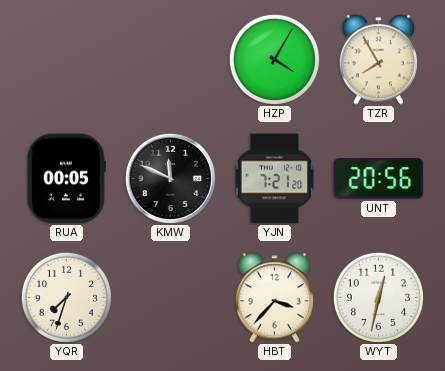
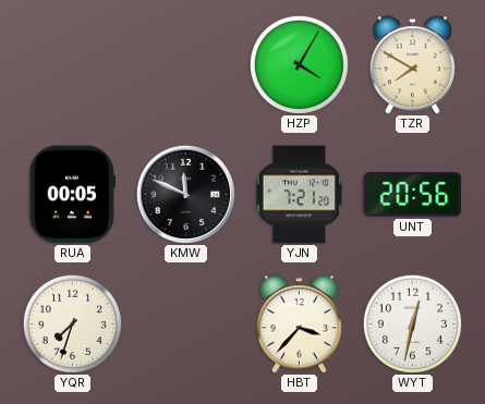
TZR: 7:55 -> 7:50 (412, 65)
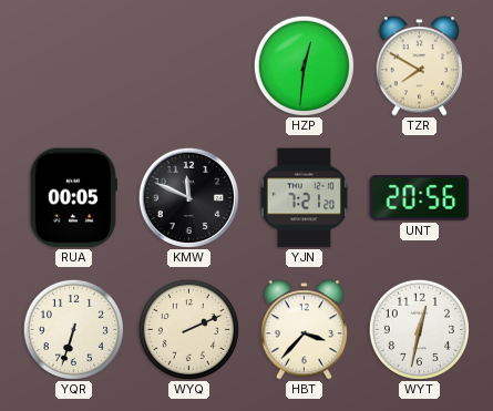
HZP: 4:05 -> 12:31 (304, 65)
YQR: 7:33 -> 6:33 (73, 329)
WYQ: none -> 2:11 (188, 329)
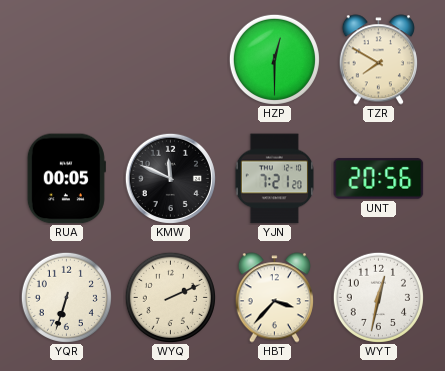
HZP: 12:31 -> 12:30 (274, 59)
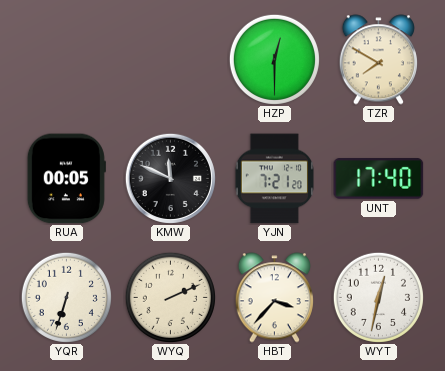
UNT: 20:56 -> 17:40 (379, 179)
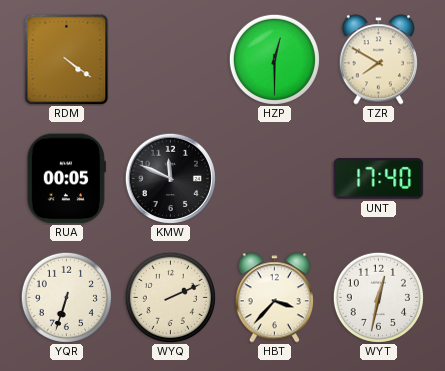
RDM: none -> 4:21 (67, 60)
YJN: 7:21 -> none (274, 179)
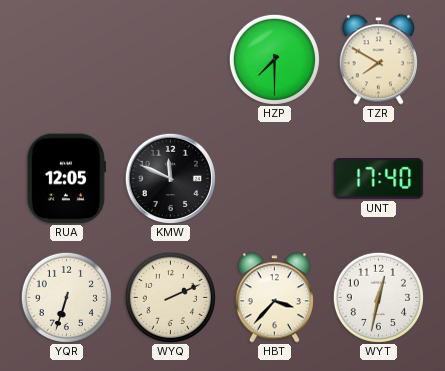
RDM: 4:21 -> none (67, 60)
HZP: 12:30 -> 7:30 (274, 59)
RUA: 00:05 -> 12:05 (66, 179)
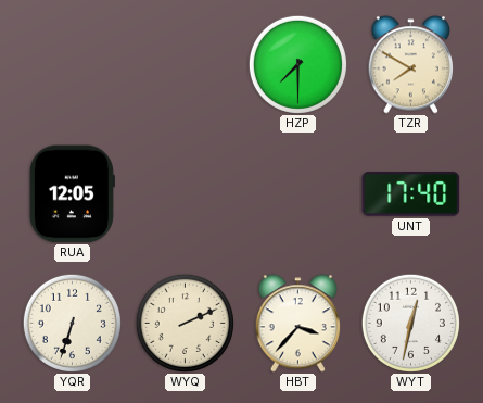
KMW: 11:49 -> none (170, 178)
